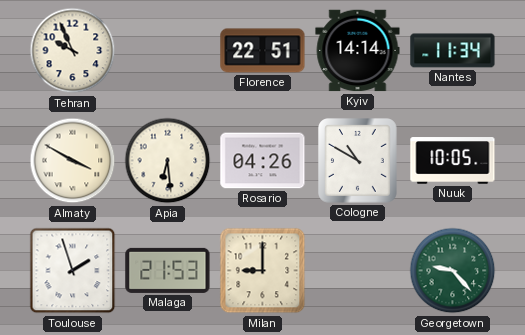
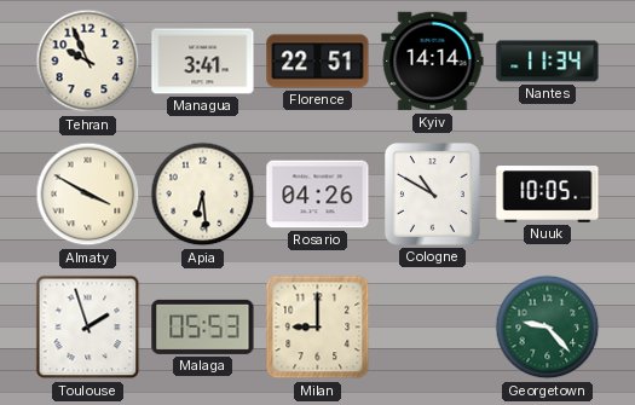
Managua: none -> 3:41 (203, 62)
Malaga: 21:53 -> 05:53 (203, 326)
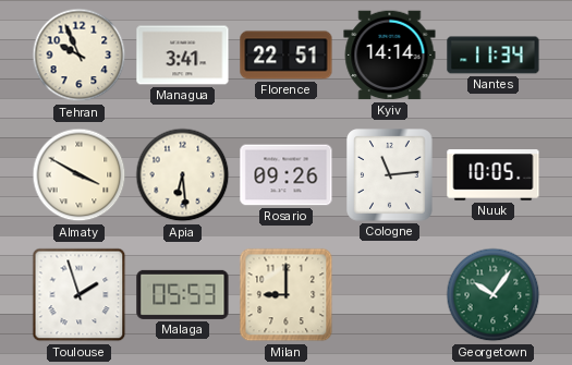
Rosario: 04:26 -> 09:26 (287, 175)
Cologne: 10:50 -> 11:14 (390, 175)
Georgetown: 9:23 -> 10:06 (494, 295)
